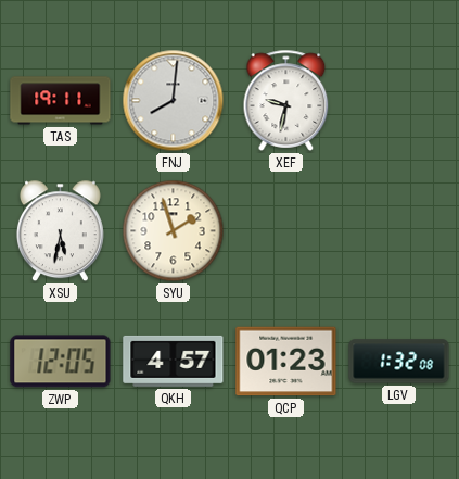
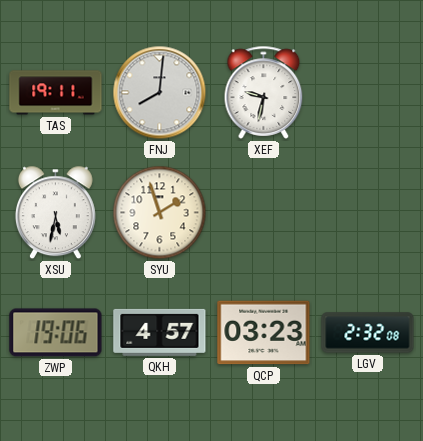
ZWP: 12:05 -> 19:06 (56, 333)
QCP: 01:23 -> 03:23 (264, 333)
LGV: 1:32 -> 2:32 (368, 333)
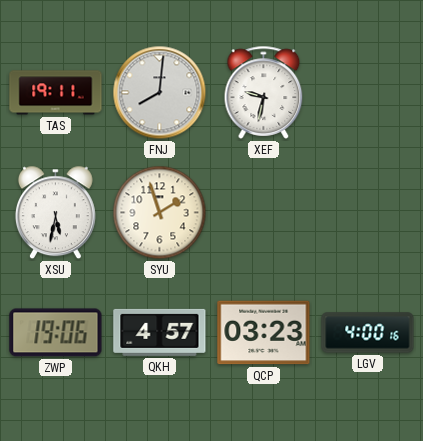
LGV: 2:32 -> 4:00 (368, 333)
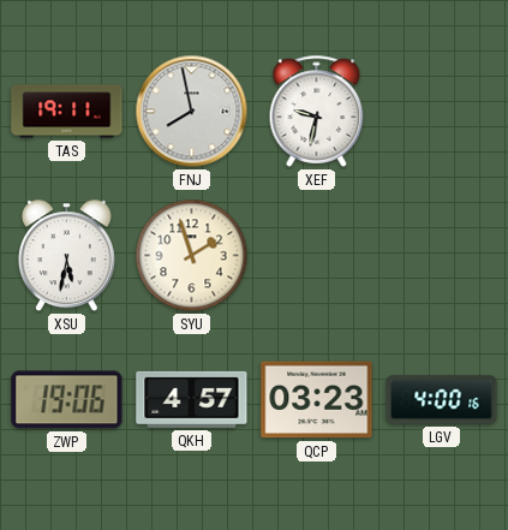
FNJ: 8:01 -> 7:58 (192, 112)
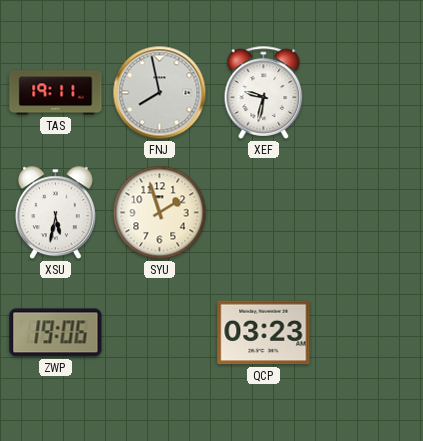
QKH: 4:57 -> none (192, 399)
LGV: 4:00 -> none (442, 400)
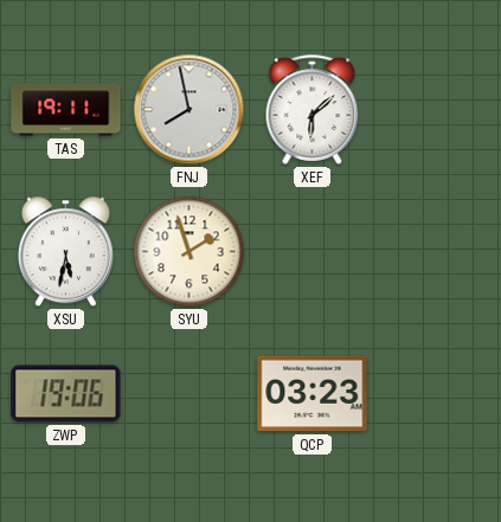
XEF: 9:32 -> 6:08 (313, 109)
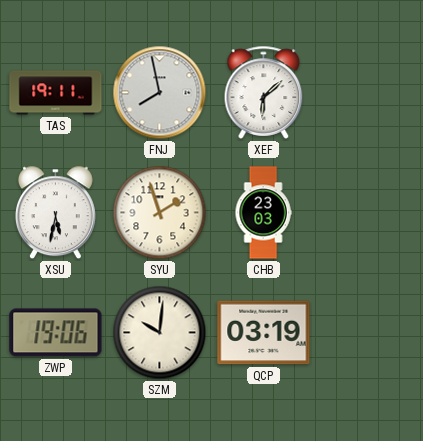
CHB: none -> 23:03 (263, 213)
SZM: none -> 10:01 (160, 333)
QCP: 03:23 -> 03:19 (264, 333)
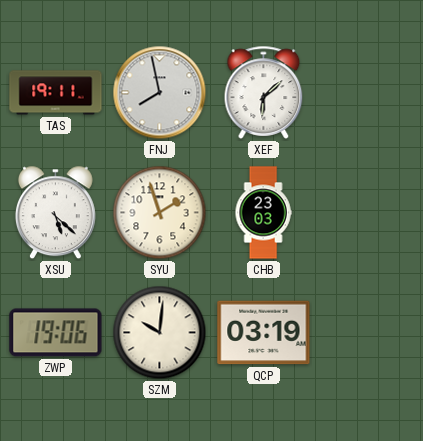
XSU: 5:32 -> 5:22 (55, 213)
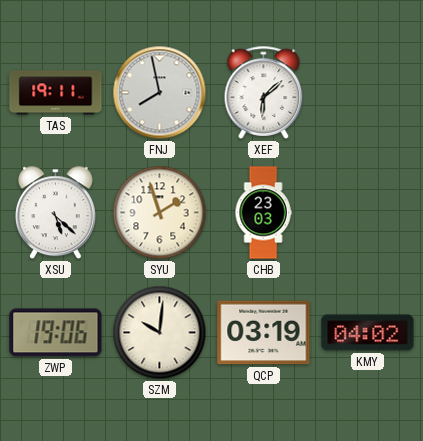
KMY: none -> 04:02 (368, 333)
